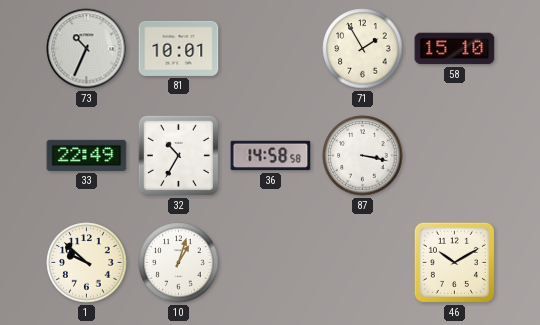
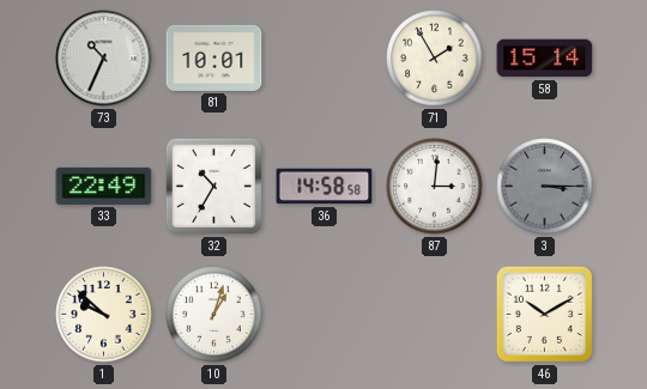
58: 15:10 -> 15:14 (545, 59)
87: 3:17 -> 3:01 (435, 187)
3: none -> 3:15 (545, 187)
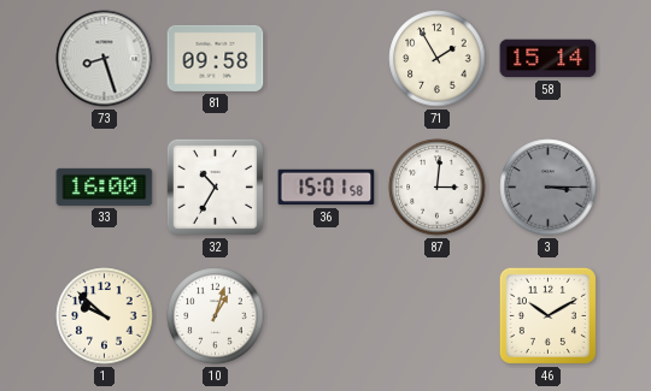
73: 10:34 -> 8:27 (105, 59)
81: 10:01 -> 09:58 (216, 58)
33: 22:49 -> 16:00 (105, 186)
36: 14:58 -> 15:01 (327, 188)
